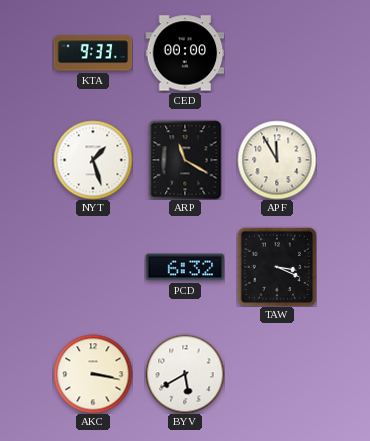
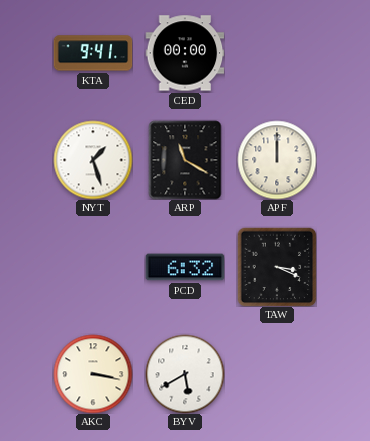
KTA: 9:33 -> 9:41 (93, 53)
APF: 11:55 -> 12:00 (277, 160)
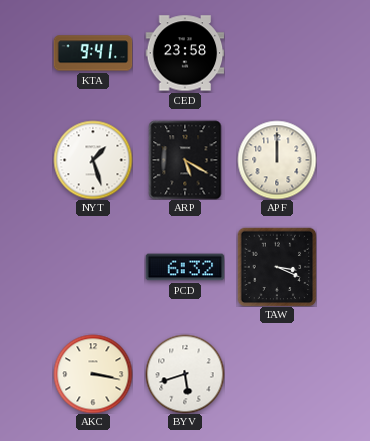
CED: 00:00 -> 23:58 (185, 53)
ARP: 11:20 -> 5:20 (185, 160)
BYV: 5:40 -> 5:42 (185, 374)
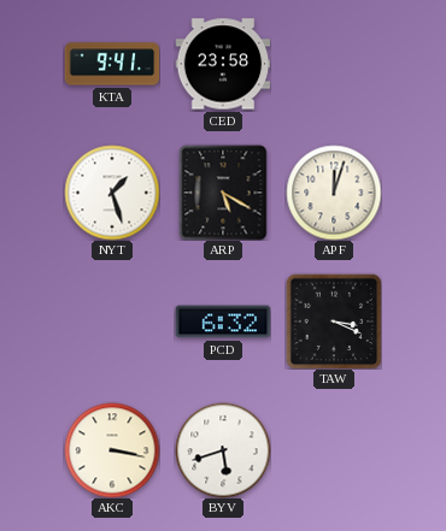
APF: 12:00 -> 12:03 (334, 193)
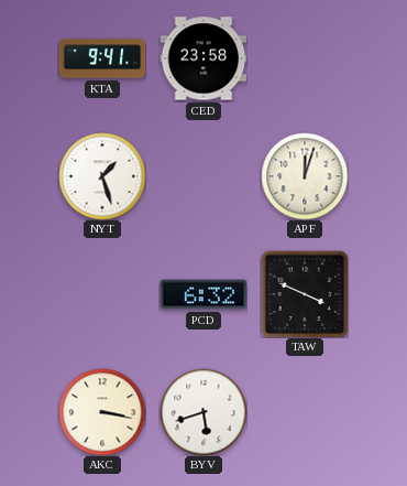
ARP: 5:20 -> none (223, 193)
TAW: 3:19 -> 3:49 (305, 294)
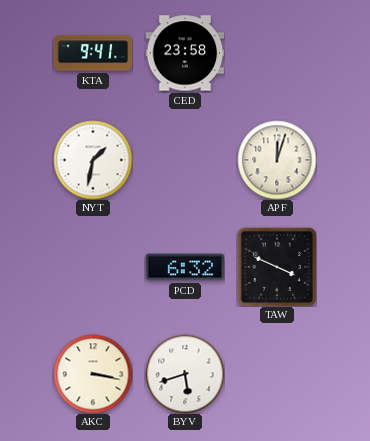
NYT: 1:27 -> 1:32 (93, 160)
